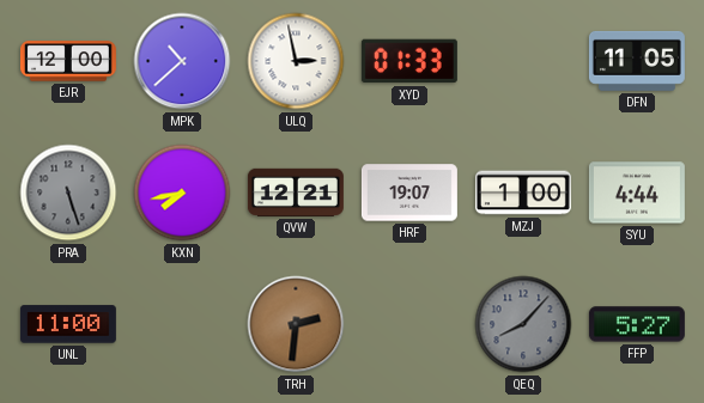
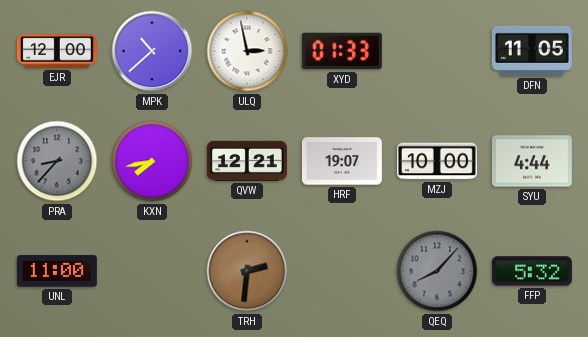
PRA: 5:27 -> 8:37 (57, 161)
MZJ: 1:00 -> 10:00 (437, 161)
FFP: 5:27 -> 5:32 (532, 271)
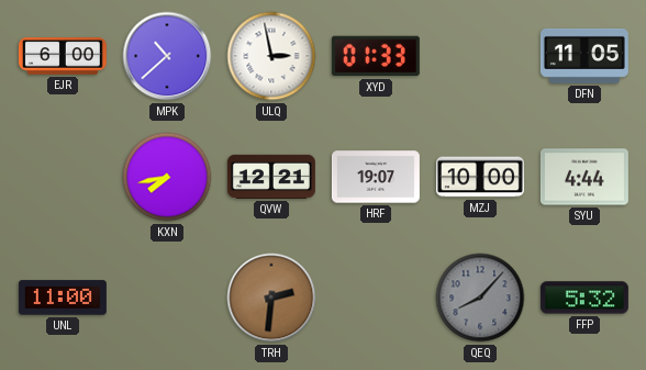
EJR: 12:00 -> 6:00 (63, 56)
PRA: 8:37 -> none (57, 161)
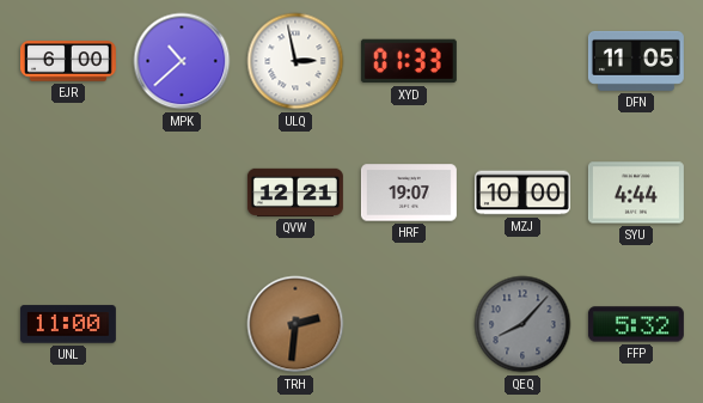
KXN: 7:43 -> none (167, 177)
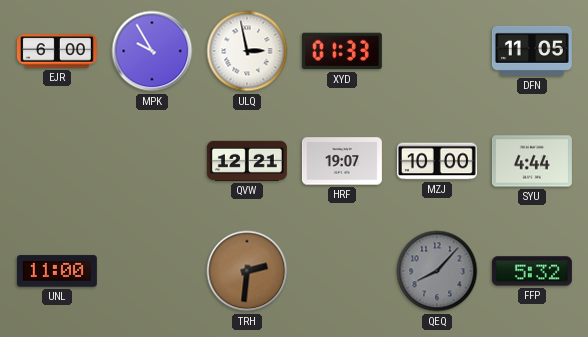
MPK: 10:38 -> 9:55 (152, 51)
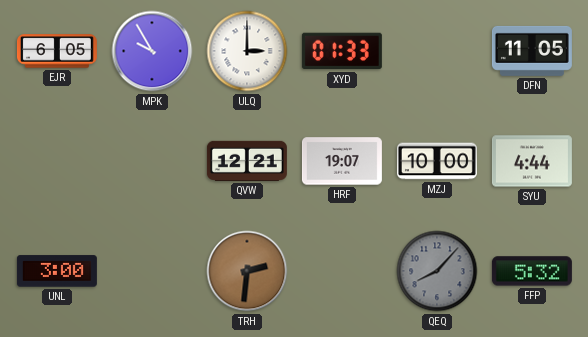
EJR: 6:00 -> 6:05 (57, 51)
ULQ: 2:58 -> 3:00 (247, 51)
UNL: 11:00 -> 3:00 (57, 271)
